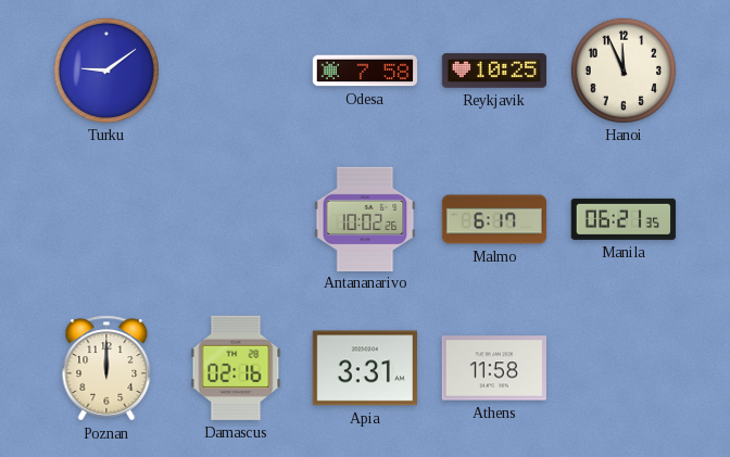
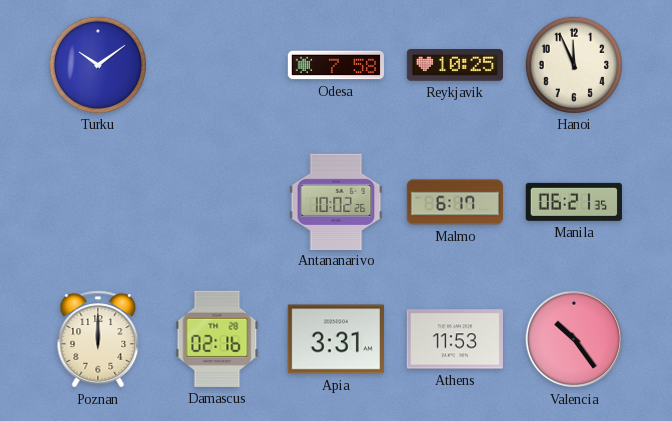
Turku: 9:09 -> 10:09 (97, 64)
Athens: 11:58 -> 11:53 (454, 339)
Valencia: none -> 10:24 (574, 339)
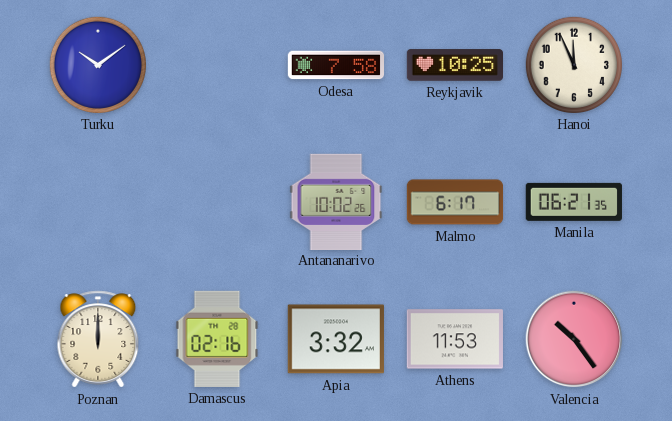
Apia: 3:31 -> 3:32 (336, 339)
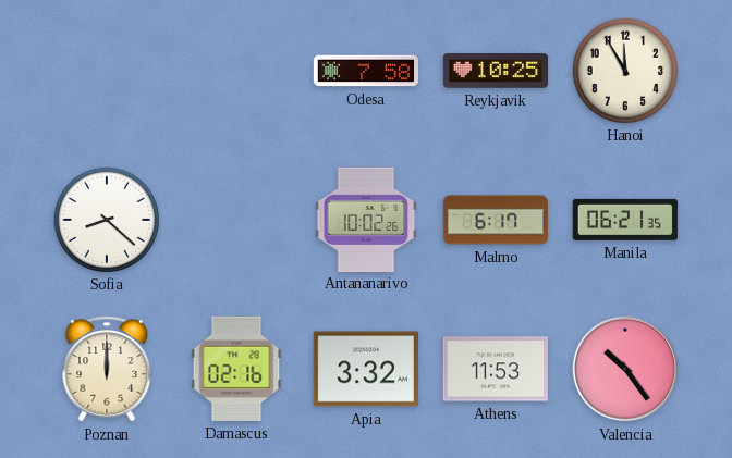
Turku: 10:09 -> none (97, 64)
Hanoi: 11:56 -> 11:55 (624, 70)
Sofia: none -> 8:22 (106, 219)
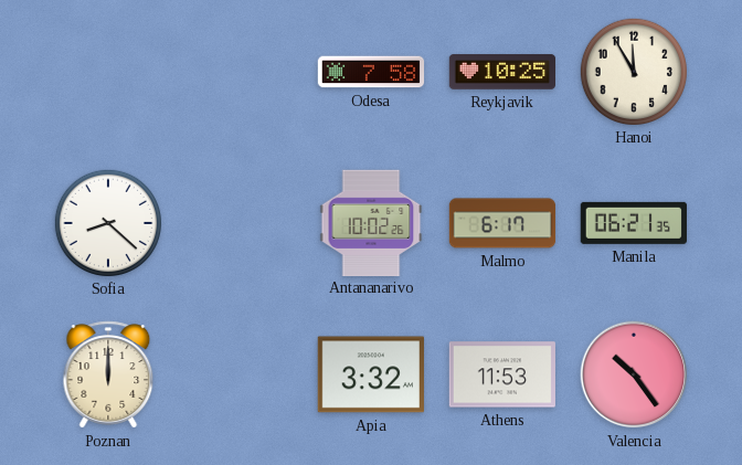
Damascus: 02:16 -> none (236, 369)
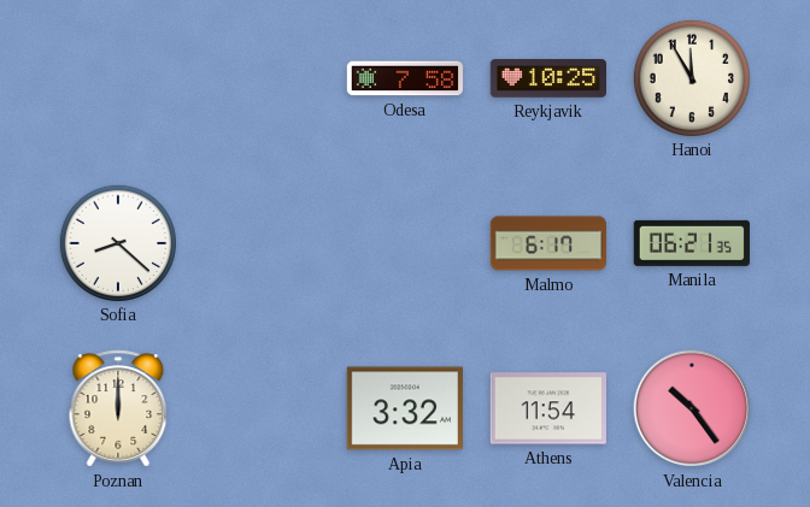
Antananarivo: 10:02 -> none (371, 222)
Athens: 11:53 -> 11:54 (547, 408)
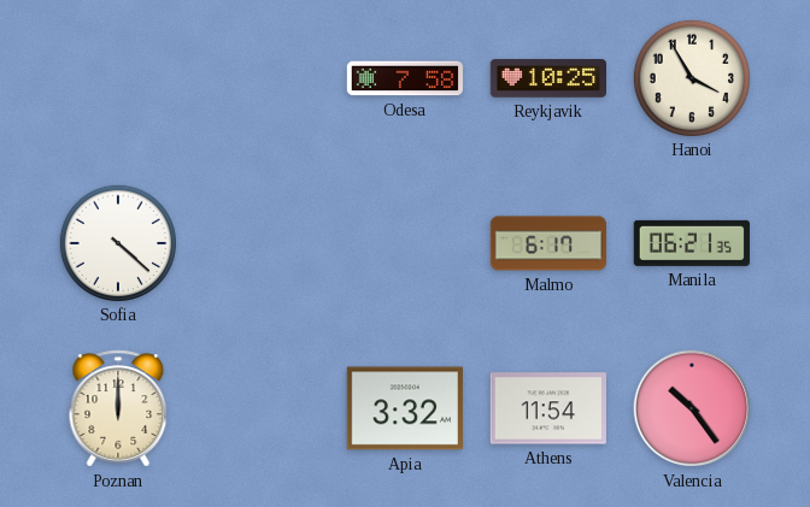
Hanoi: 11:55 -> 3:55 (691, 77)
Sofia: 8:22 -> 4:22 (117, 242)
